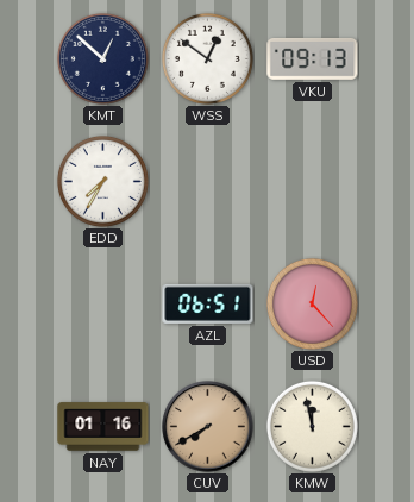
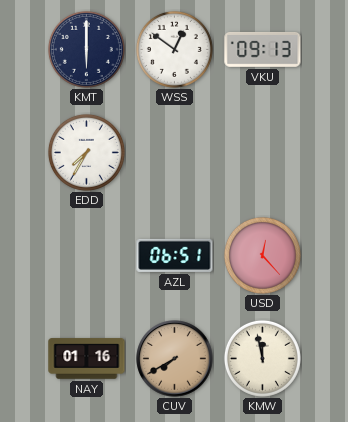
KMT: 12:52 -> 6:00 (86, 49)
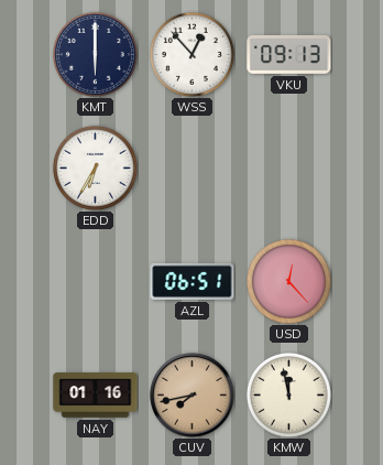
WSS: 12:51 -> 12:53 (191, 54)
EDD: 7:35 -> 6:35 (95, 167)
CUV: 7:40 -> 7:43 (193, 396)
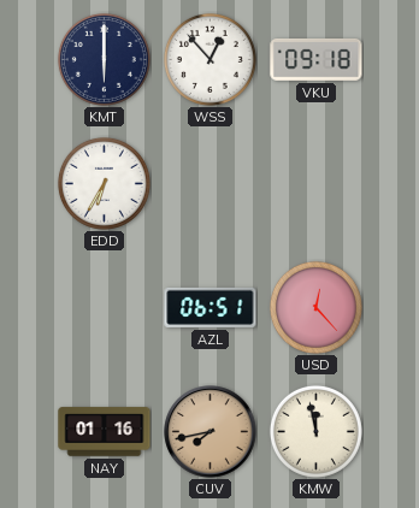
VKU: 09:13 -> 09:18 (317, 59)
